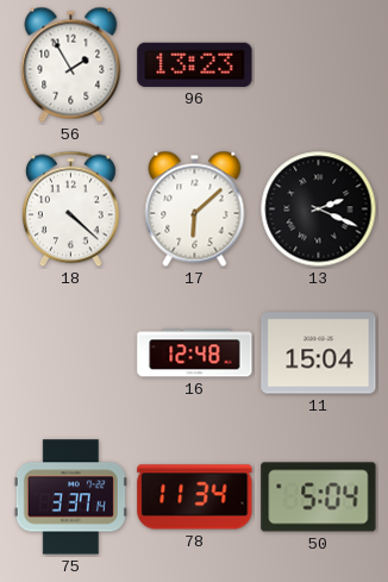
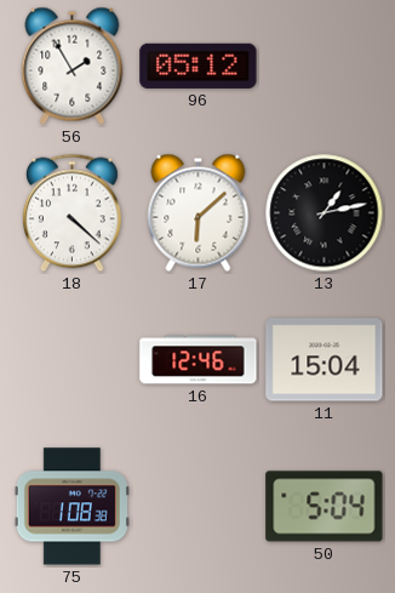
96: 13:23 -> 05:12 (199, 65)
13: 2:19 -> 1:13 (325, 213)
16: 12:48 -> 12:46 (199, 360)
75: 3:37 -> 1:08 (71, 507)
78: 11:34 -> none (195, 497)
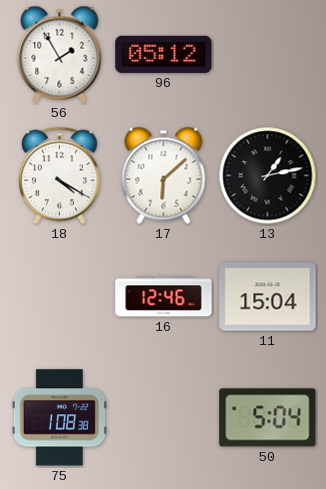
18: 4:22 -> 4:20 (60, 176)
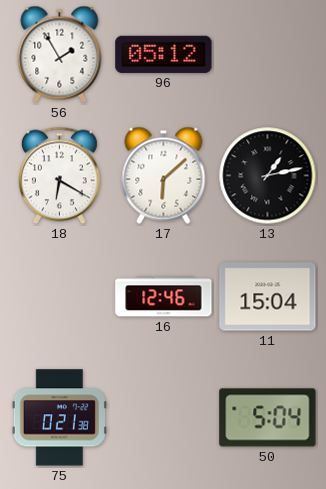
18: 4:20 -> 6:20 (60, 176)
75: 1:08 -> 0:21 (59, 418)
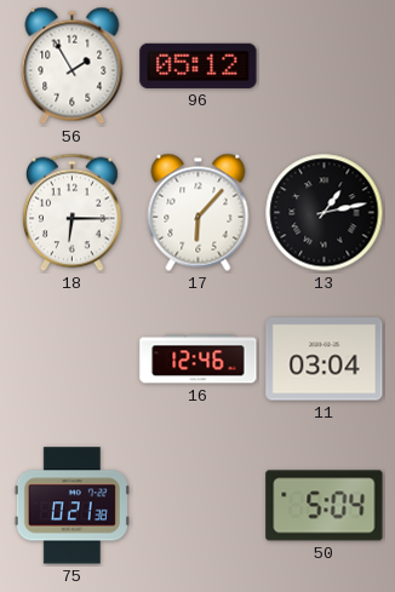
18: 6:20 -> 6:15 (73, 213)
17: 6:08 -> 6:07 (199, 212)
11: 15:04 -> 03:04 (325, 360)
